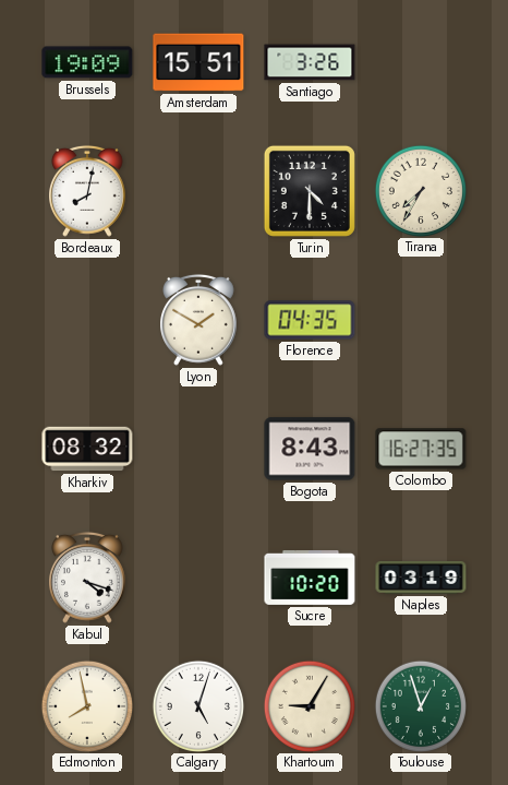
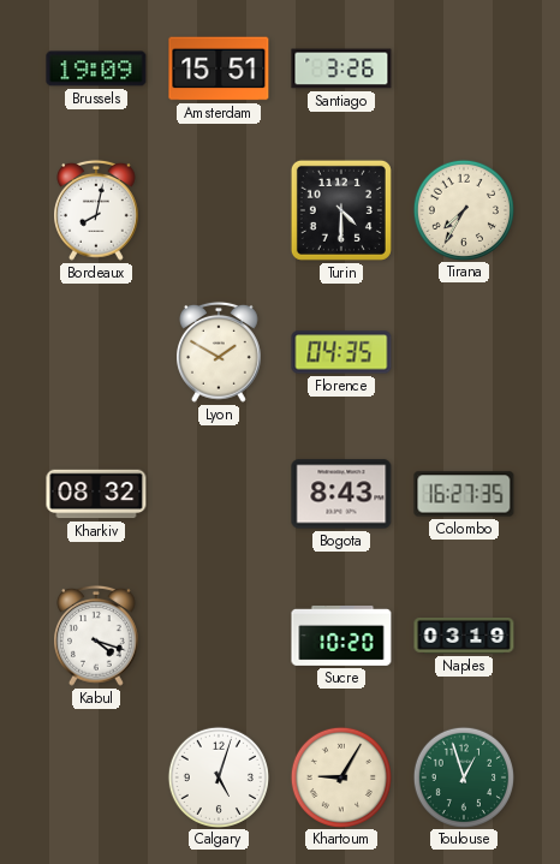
Edmonton: 7:58 -> none (86, 705)
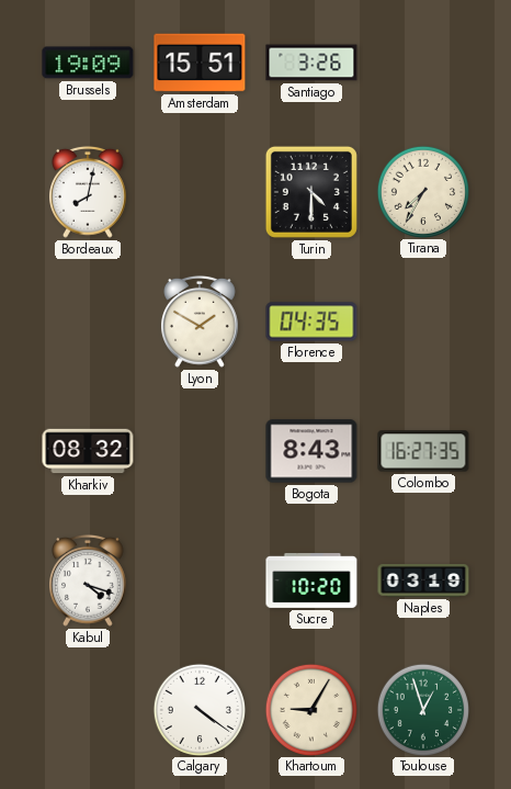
Calgary: 5:03 -> 4:21 (198, 709)
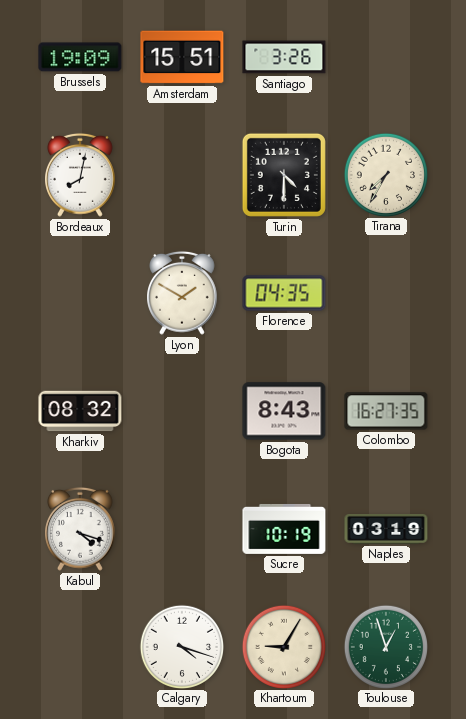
Sucre: 10:20 -> 10:19 (284, 529)
Calgary: 4:21 -> 4:18 (181, 646)
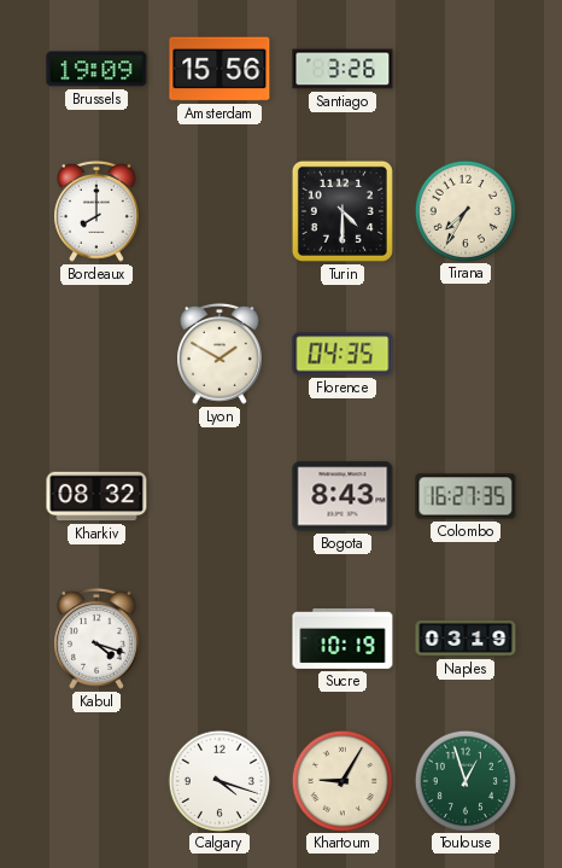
Amsterdam: 15:51 -> 15:56 (219, 69)
Bordeaux: 8:02 -> 8:00 (98, 211)
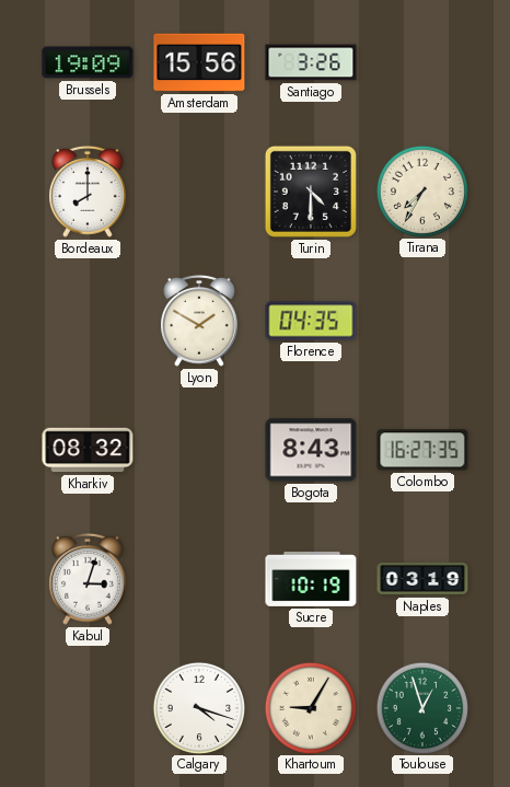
Kabul: 4:18 -> 3:03 (89, 579)
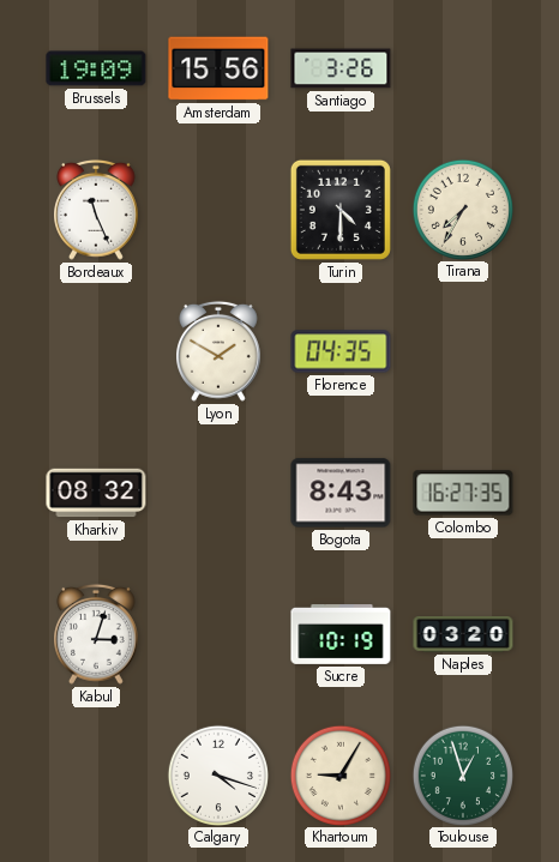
Bordeaux: 8:00 -> 11:26 (97, 210)
Naples: 03:19 -> 03:20 (463, 635)
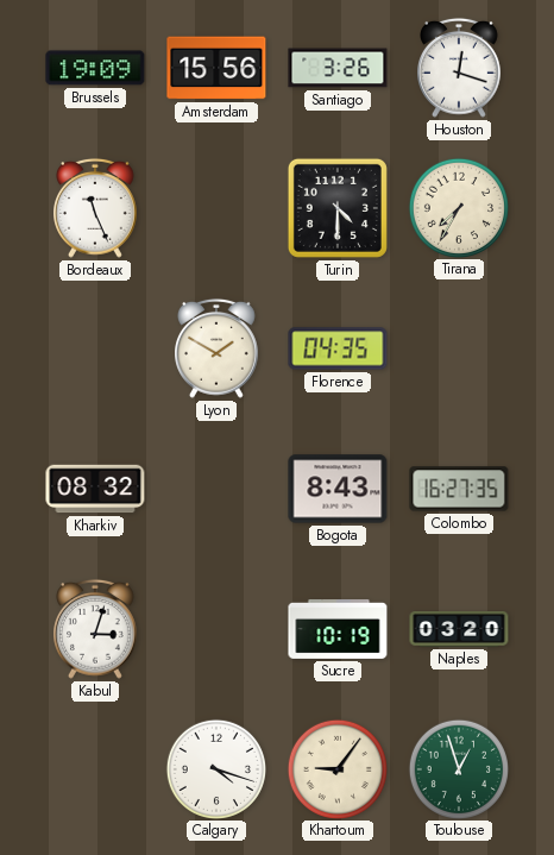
Houston: none -> 12:18 (460, 68)
Khartoum: 9:05 -> 9:06 (336, 768)
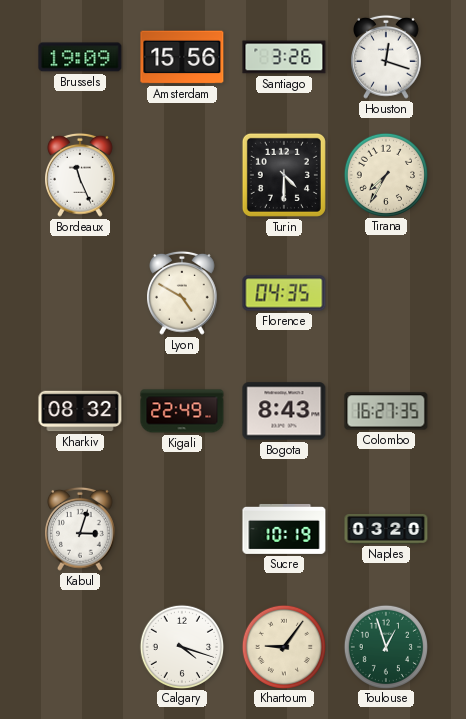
Lyon: 1:50 -> 4:50 (183, 293)
Kigali: none -> 22:49 (182, 411)
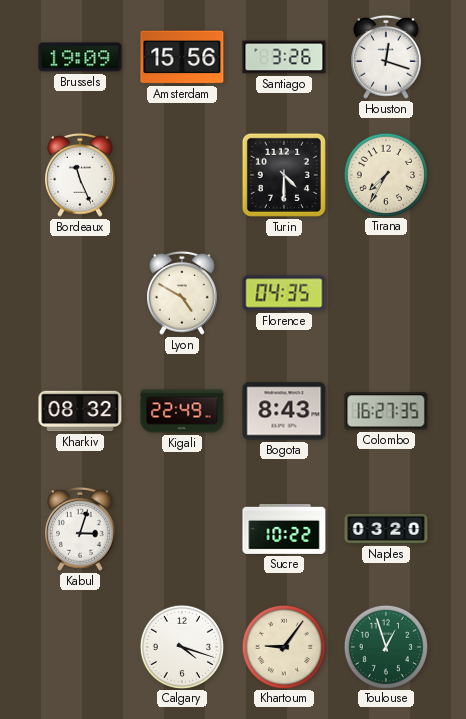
Sucre: 10:19 -> 10:22 (284, 529)
